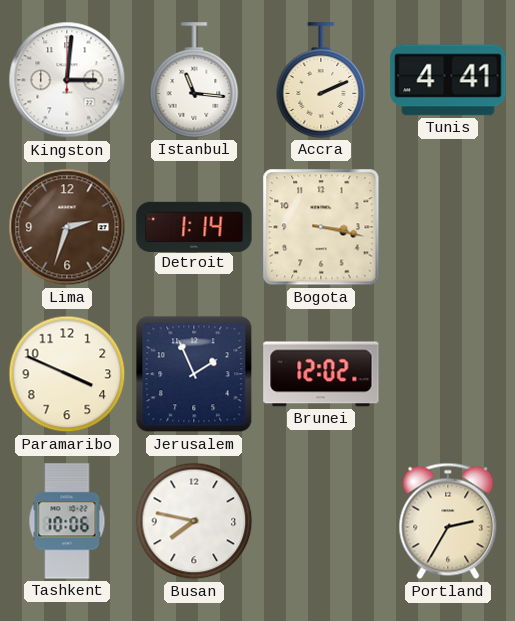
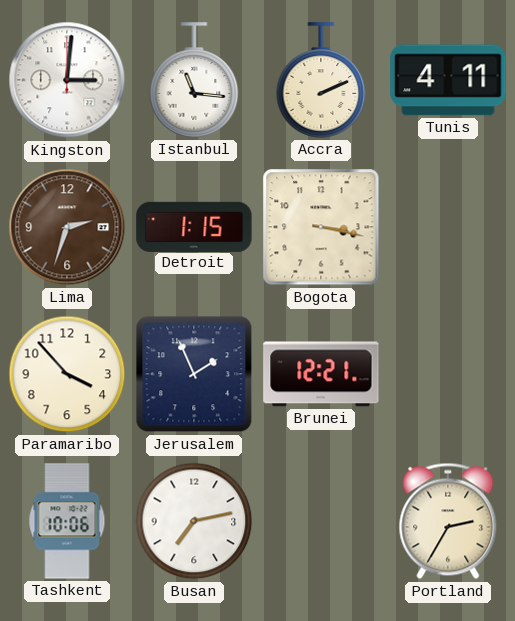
Tunis: 4:41 -> 4:11 (448, 80)
Detroit: 1:14 -> 1:15 (194, 226)
Paramaribo: 3:49 -> 3:53 (67, 374)
Brunei: 12:02 -> 12:21 (321, 374)
Busan: 7:47 -> 7:13 (194, 521)
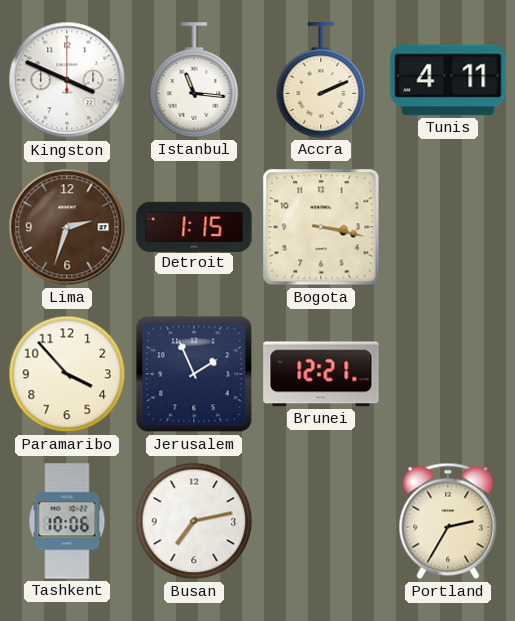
Kingston: 3:01 -> 3:49 (67, 80)
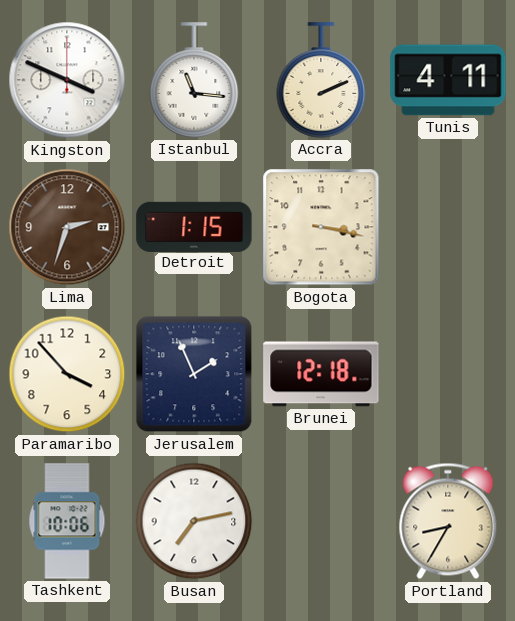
Brunei: 12:21 -> 12:18 (321, 374)
Portland: 2:35 -> 8:35 (448, 521)
